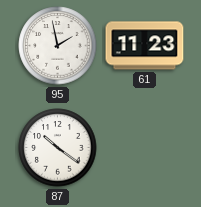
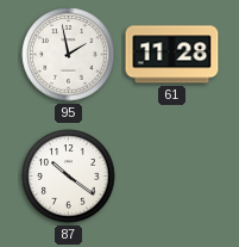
61: 11:23 -> 11:28 (172, 55)
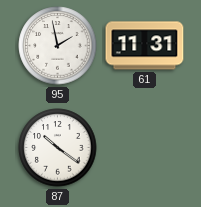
61: 11:28 -> 11:31 (145, 46)
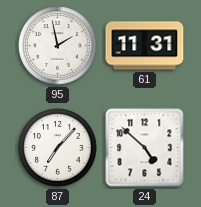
87: 10:21 -> 7:07 (58, 148)
24: none -> 4:52 (145, 148)
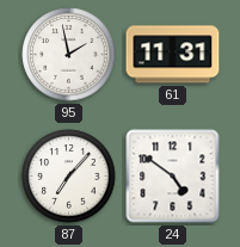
24: 4:52 -> 4:51 (173, 177)
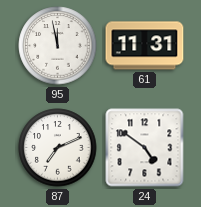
95: 1:58 -> 11:58 (58, 46)
87: 7:07 -> 7:11 (58, 148)
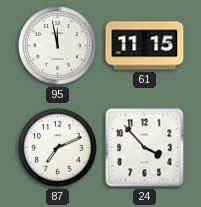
61: 11:31 -> 11:15 (145, 46)
24: 4:51 -> 3:53 (145, 148)
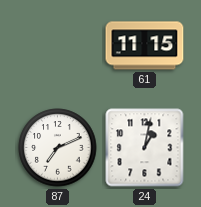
95: 11:58 -> none (58, 46)
24: 3:53 -> 1:02 (145, 148)
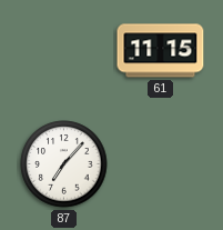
87: 7:11 -> 7:07 (64, 164)
24: 1:02 -> none (145, 148)
